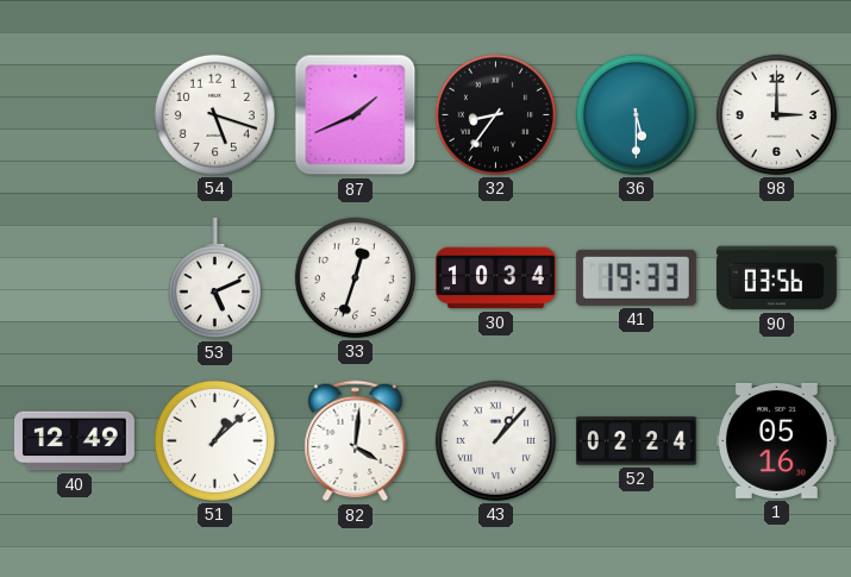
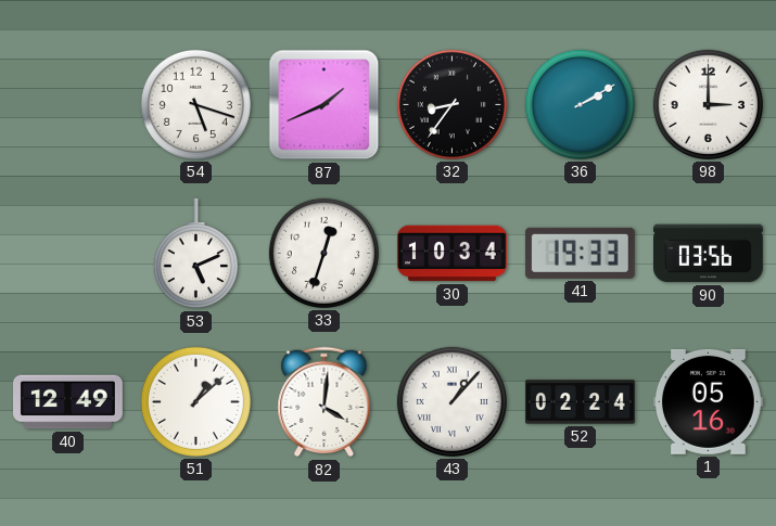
36: 5:30 -> 2:10 (580, 104)
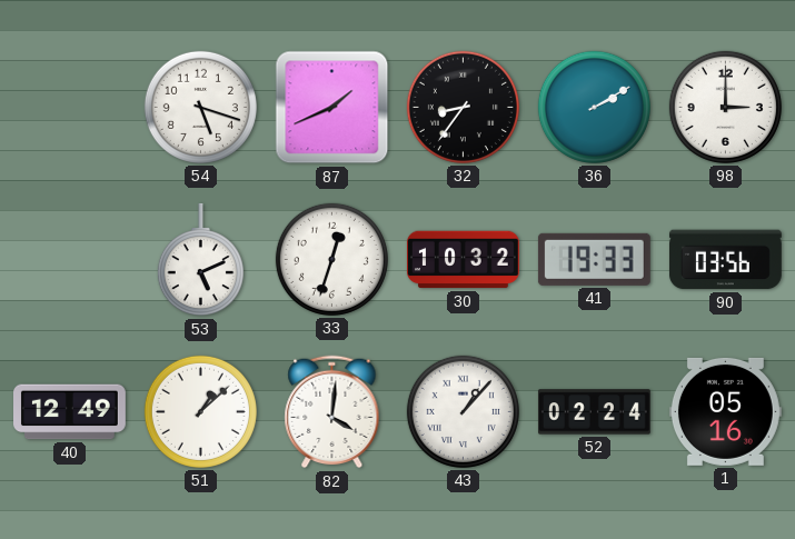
30: 10:34 -> 10:32 (463, 260)
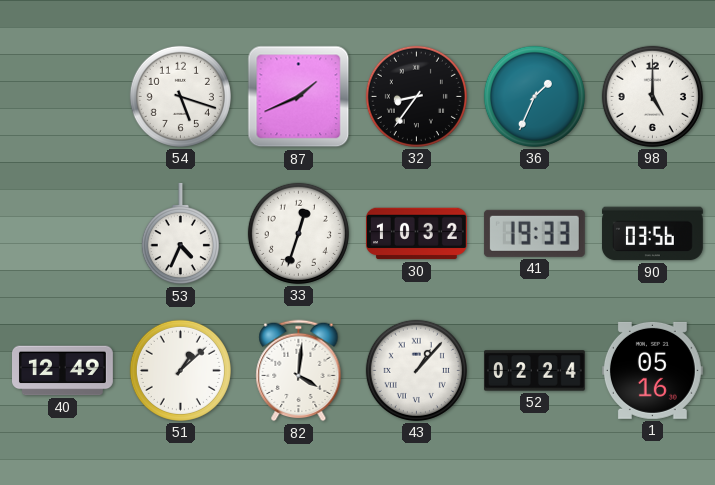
36: 2:10 -> 1:34 (534, 96)
98: 3:00 -> 5:00 (652, 96)
53: 5:11 -> 4:34 (180, 234)
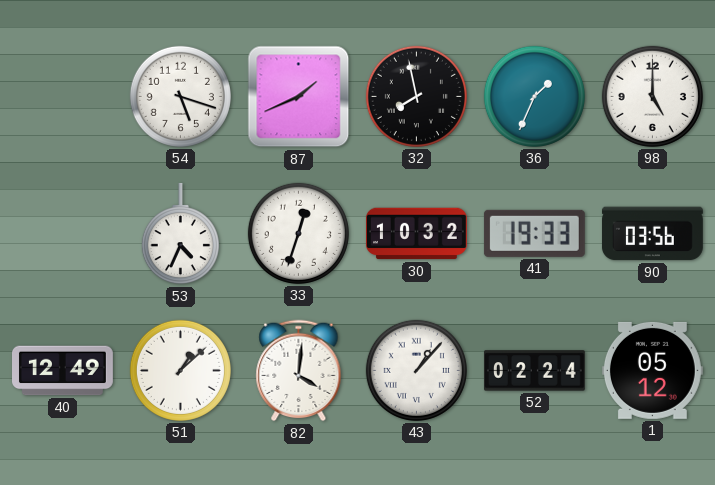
32: 8:36 -> 7:58 (416, 96)
1: 05:16 -> 05:12 (652, 370)
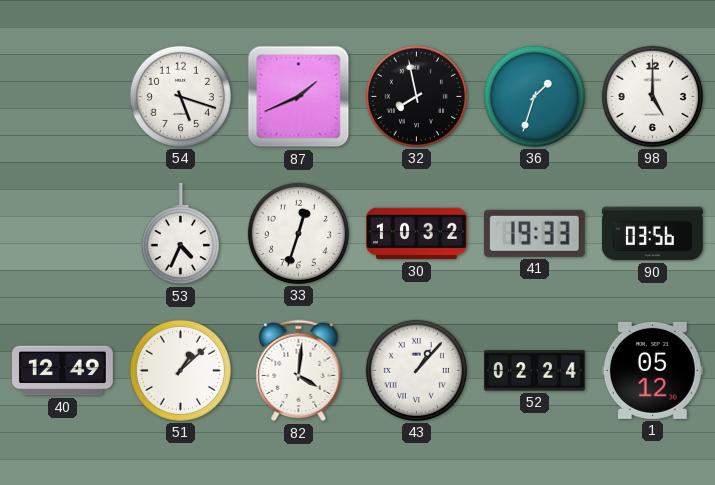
36: 1:34 -> 1:33 (534, 96)
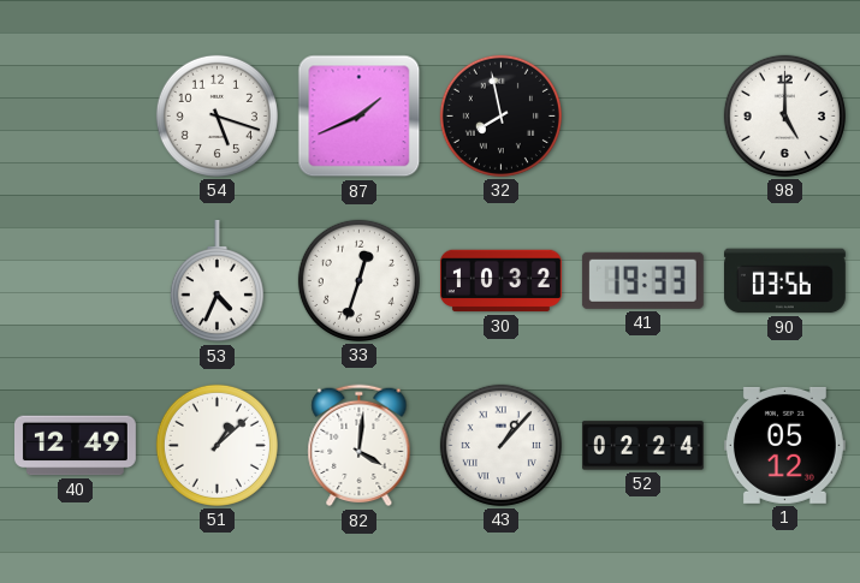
36: 1:33 -> none (534, 96)
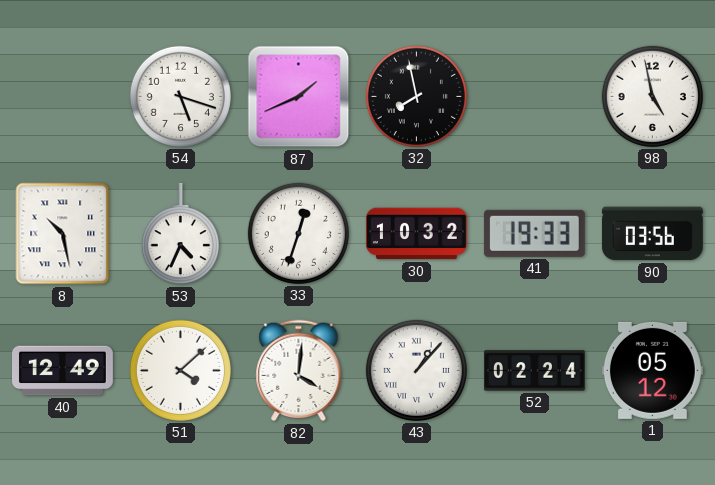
98: 5:00 -> 4:58 (652, 96)
8: none -> 10:28 (63, 234)
51: 1:08 -> 4:08 (180, 370)
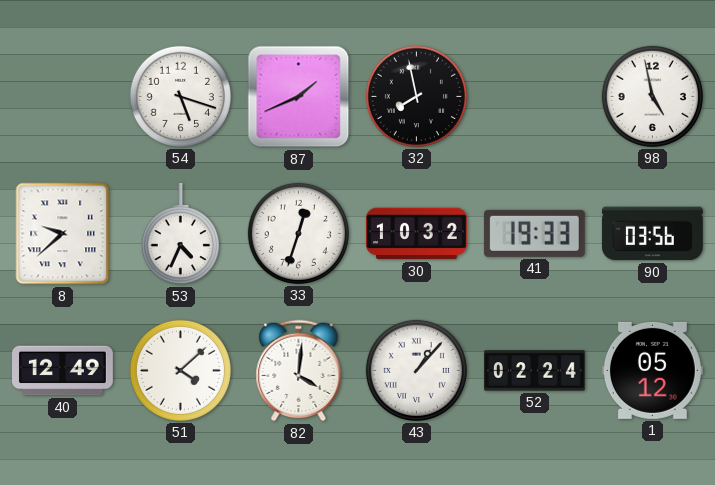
8: 10:28 -> 9:38 (63, 234)
